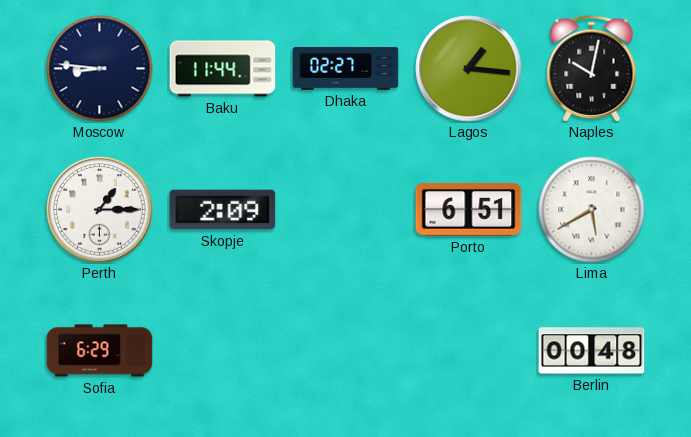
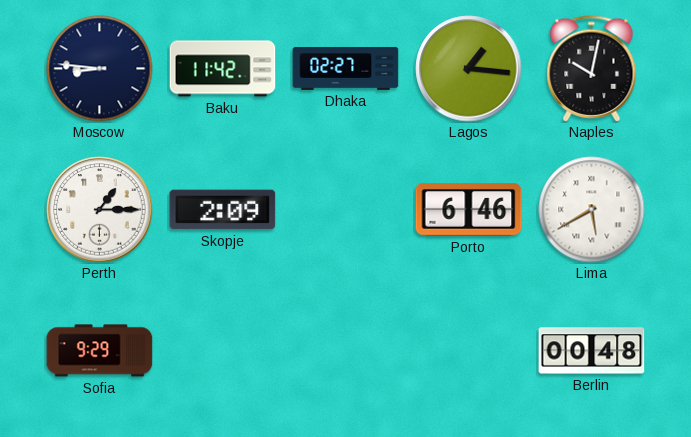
Baku: 11:44 -> 11:42 (223, 69)
Porto: 6:51 -> 6:46 (469, 210)
Sofia: 6:29 -> 9:29 (100, 351)
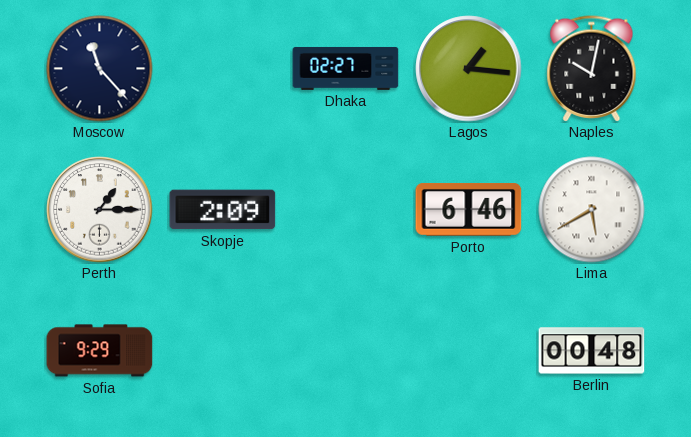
Moscow: 8:46 -> 11:23 (100, 69)
Baku: 11:42 -> none (223, 69)
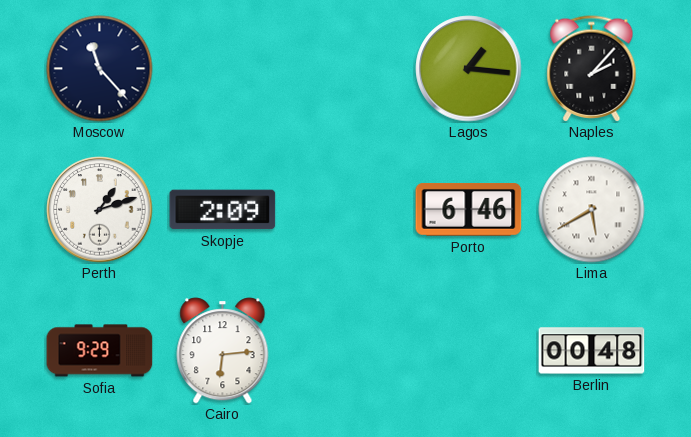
Dhaka: 02:27 -> none (346, 68)
Naples: 10:02 -> 2:07 (592, 69)
Perth: 1:15 -> 1:12 (100, 210)
Cairo: none -> 6:14 (223, 351)
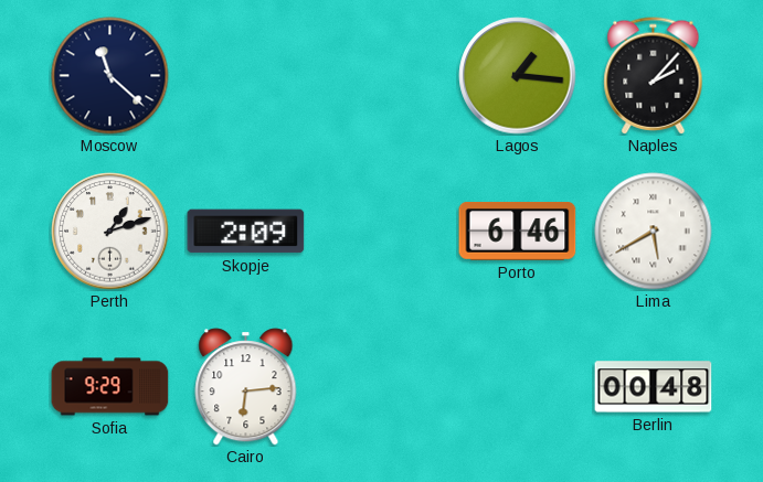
Moscow: 11:23 -> 11:22 (110, 76)
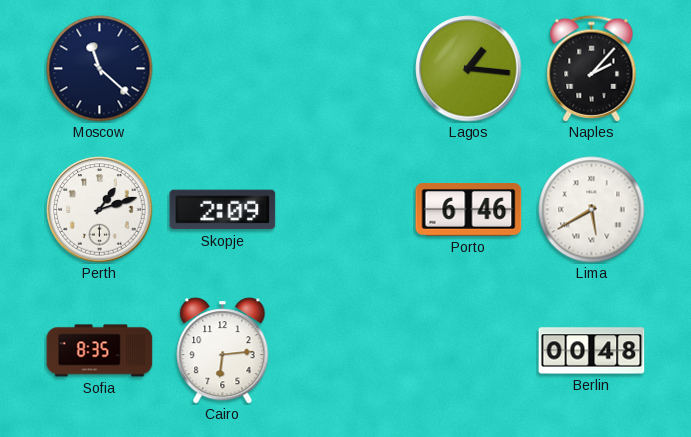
Sofia: 9:29 -> 8:35 (100, 351)
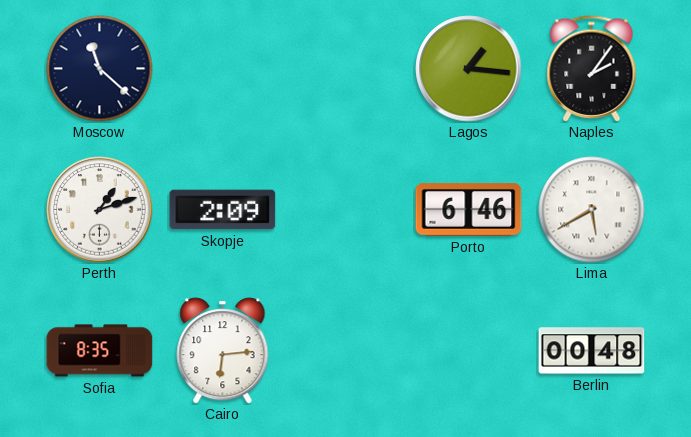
Naples: 2:07 -> 2:06 (592, 69)
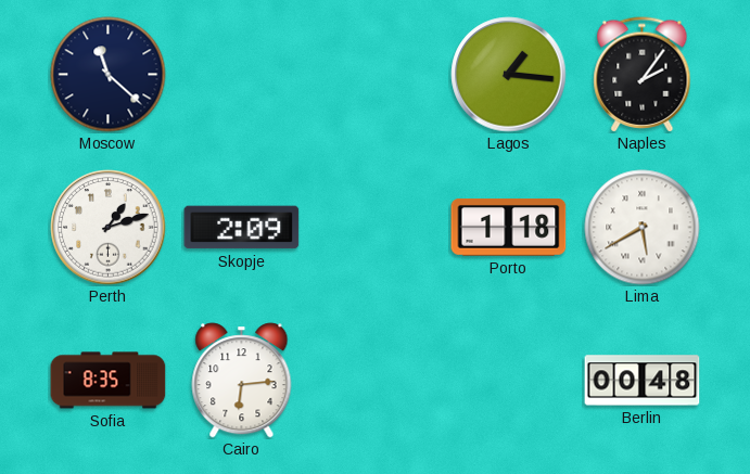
Porto: 6:46 -> 1:18 (509, 228)
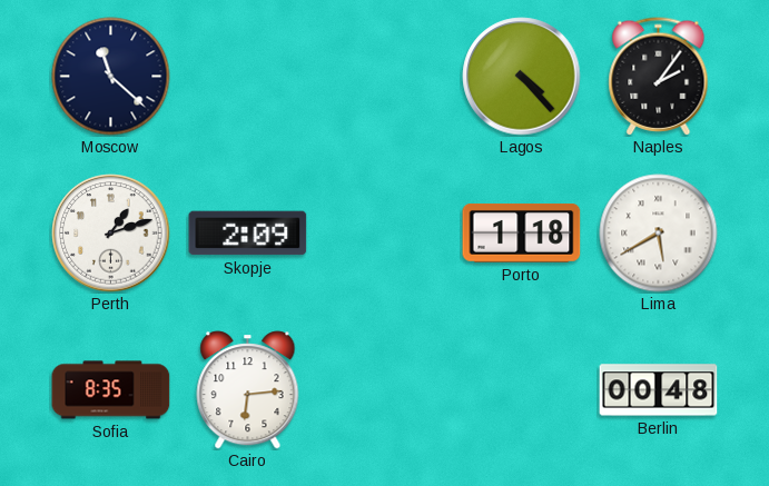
Lagos: 1:16 -> 4:23 (522, 77)
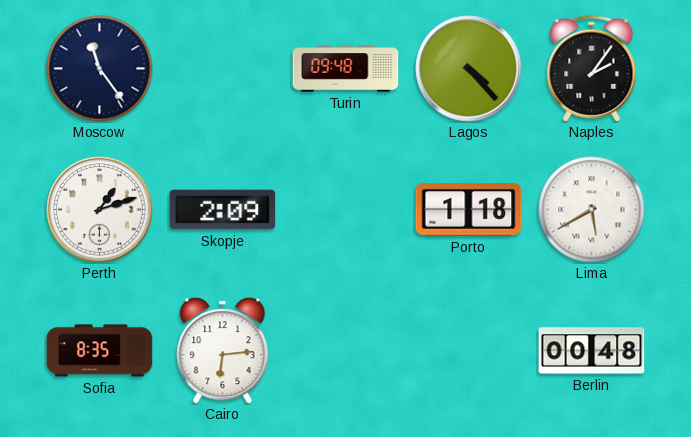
Moscow: 11:22 -> 11:24 (100, 69)
Turin: none -> 09:48 (346, 69)
